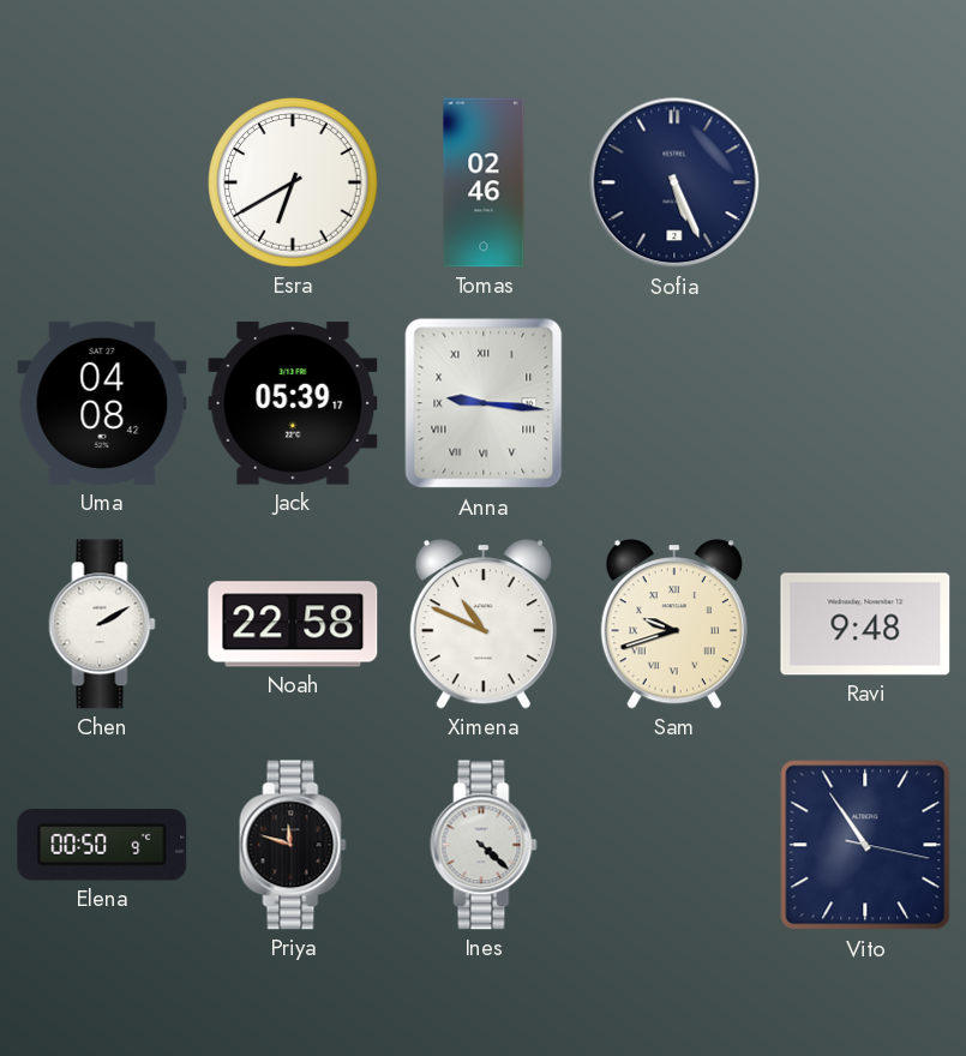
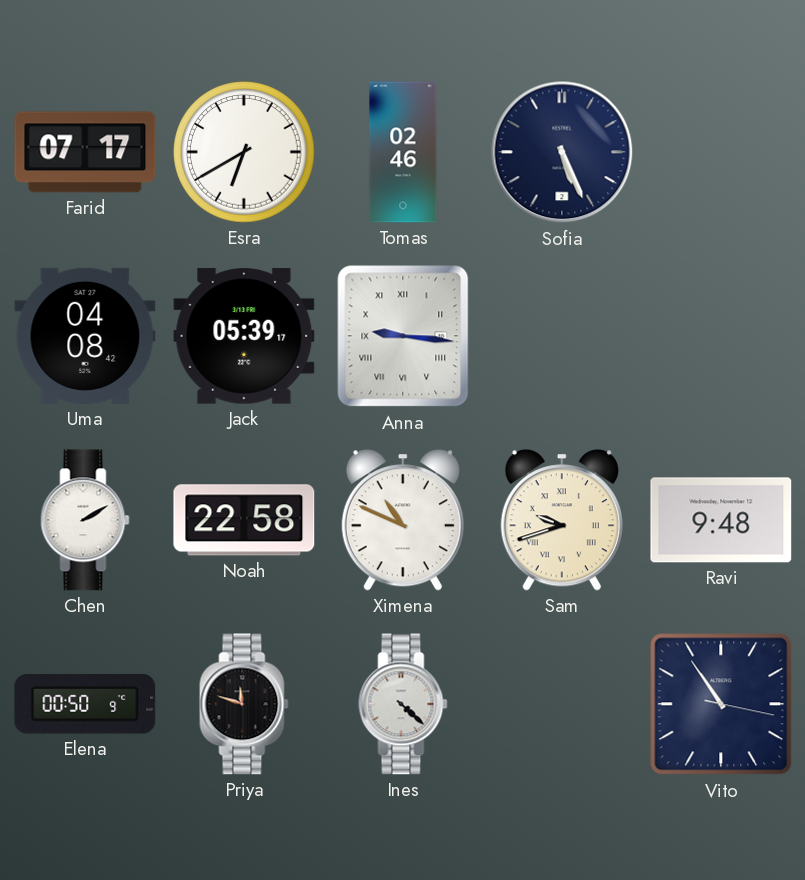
Farid: none -> 07:17 (85, 152)
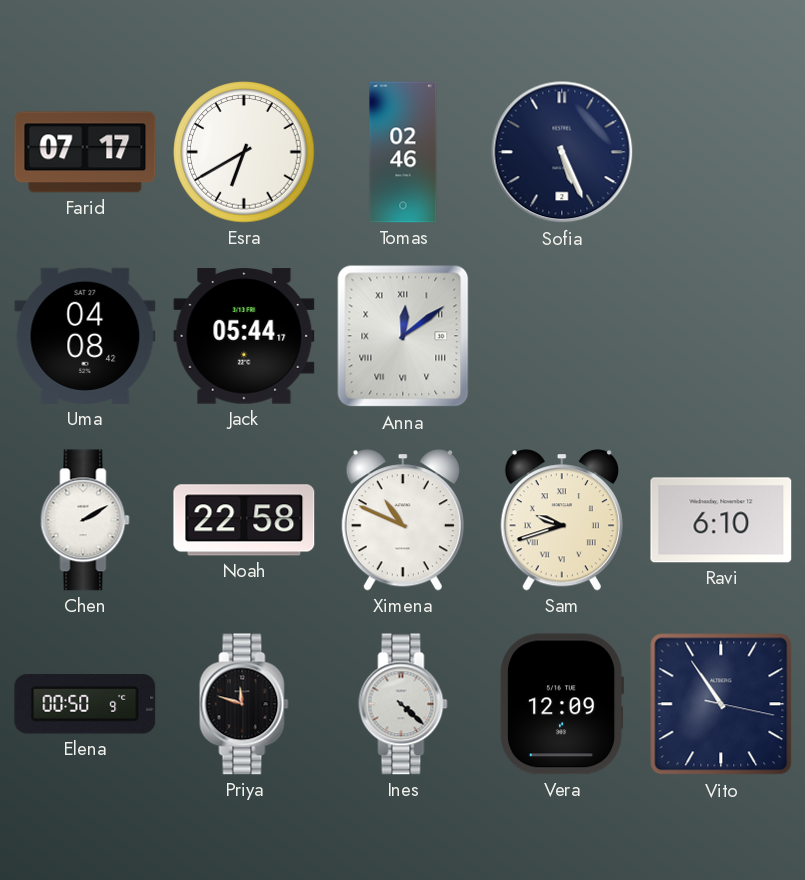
Jack: 05:39 -> 05:44 (244, 336)
Anna: 9:16 -> 12:09 (403, 336)
Ravi: 9:48 -> 6:10 (721, 520)
Vera: none -> 12:09 (562, 704)
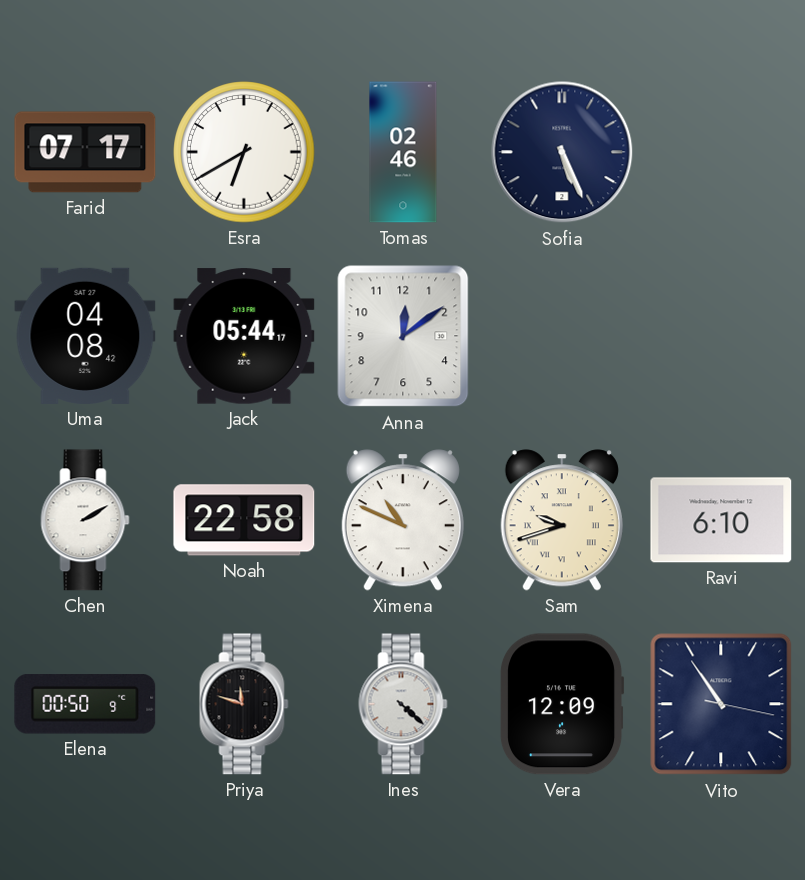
Anna numerals: Roman -> Arabic (403, 336)
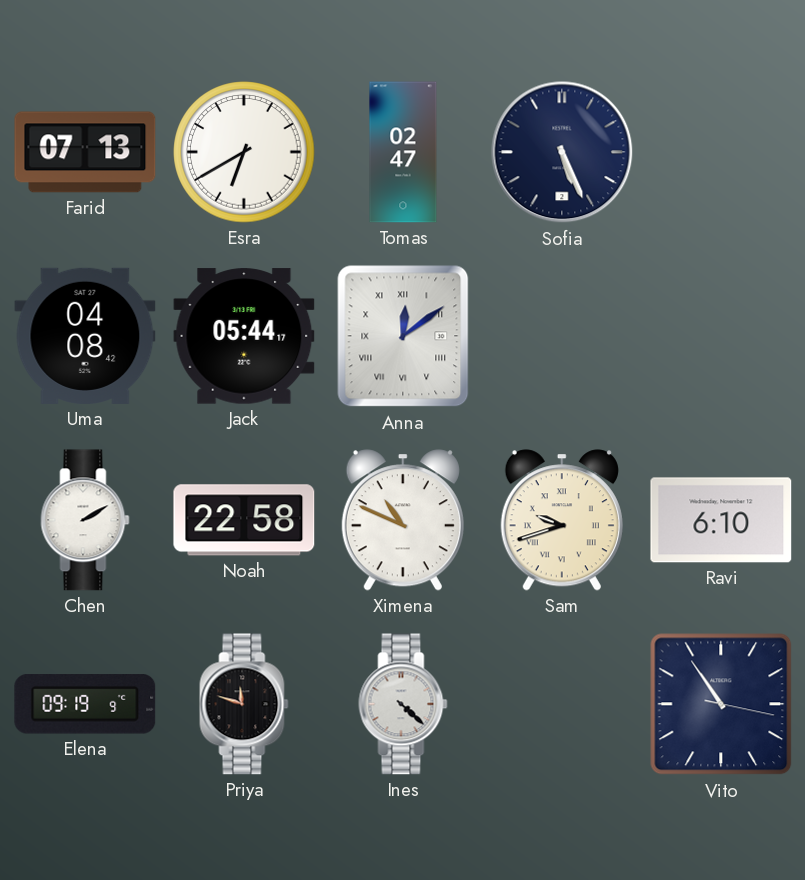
Farid: 07:17 -> 07:13 (85, 152)
Tomas: 02:46 -> 02:47 (403, 152)
Anna numerals: Arabic -> Roman (403, 336)
Elena: 00:50 -> 09:19 (85, 704)
Vera: 12:09 -> none (562, 704)
